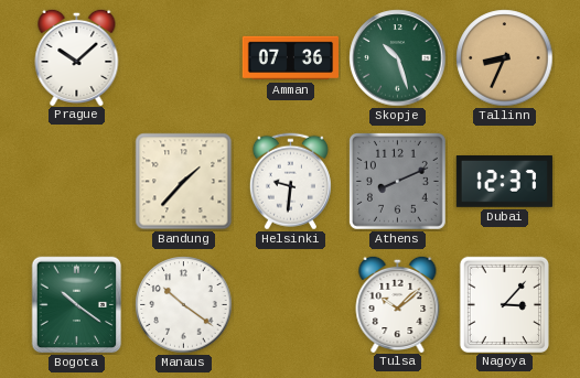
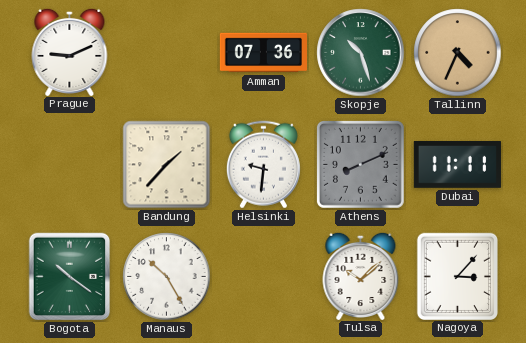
Prague: 10:08 -> 9:11 (70, 51)
Tallinn: 8:34 -> 4:34 (458, 53)
Dubai: 12:37 -> 11:11 (457, 165)
Manaus: 10:21 -> 10:25 (167, 277)
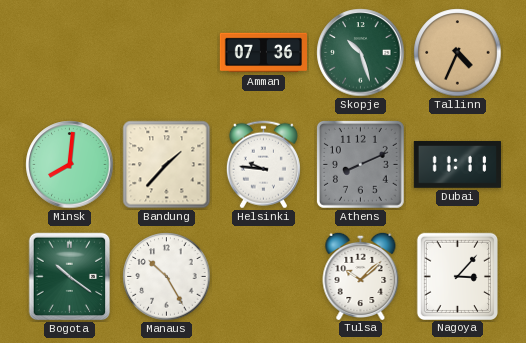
Prague: 9:11 -> none (70, 51)
Minsk: none -> 8:01 (70, 165)
Helsinki: 9:31 -> 9:46 (263, 165)
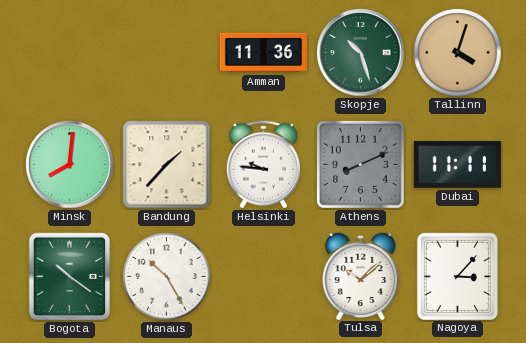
Amman: 07:36 -> 11:36 (263, 53)
Tallinn: 4:34 -> 4:03 (458, 53)
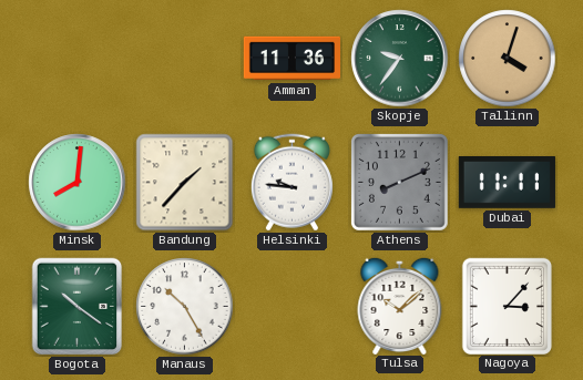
Skopje: 10:27 -> 9:36 (400, 59)
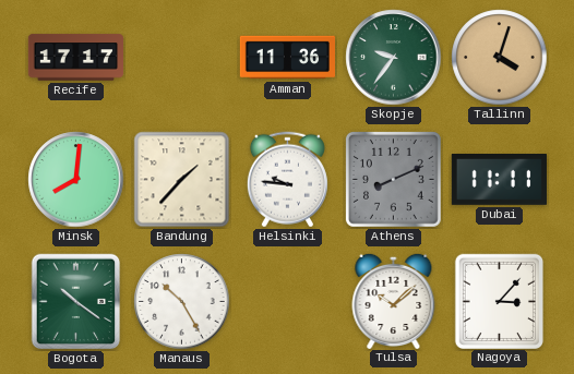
Recife: none -> 17:17 (75, 58)
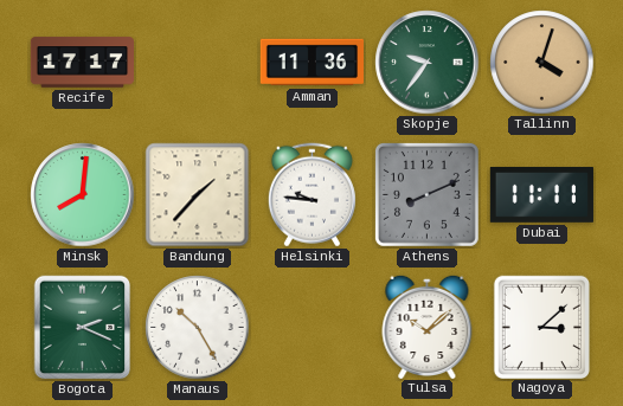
Bogota: 10:21 -> 2:19 (83, 328)
Nagoya: 3:07 -> 3:08 (541, 327)
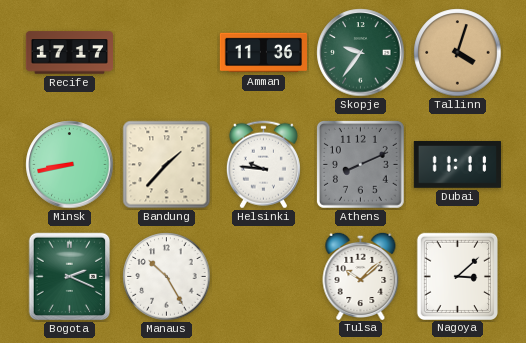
Minsk: 8:01 -> 8:43 (70, 165)
